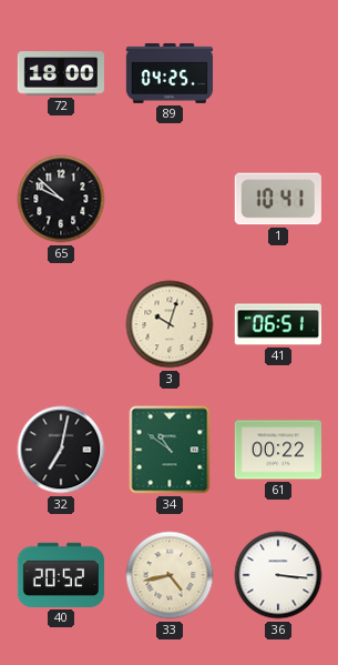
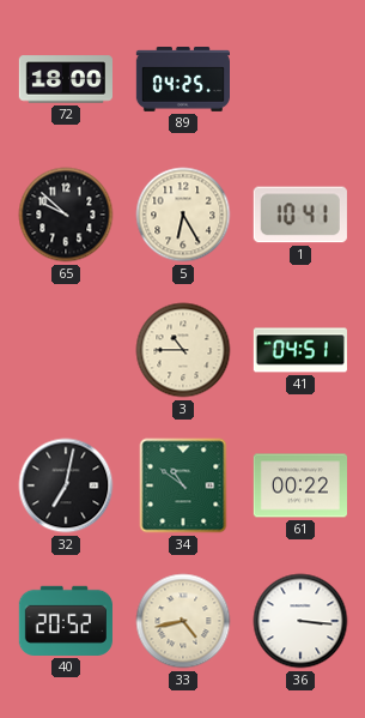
5: none -> 6:25 (183, 215)
3: 10:03 -> 10:45 (183, 350)
41: 06:51 -> 04:51 (300, 350)
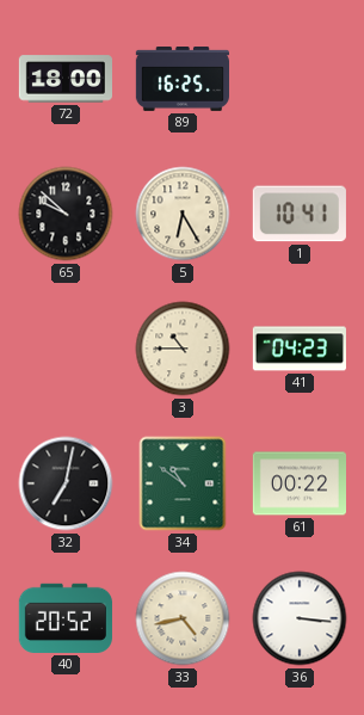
89: 04:25 -> 16:25 (181, 80)
41: 04:51 -> 04:23 (300, 349)
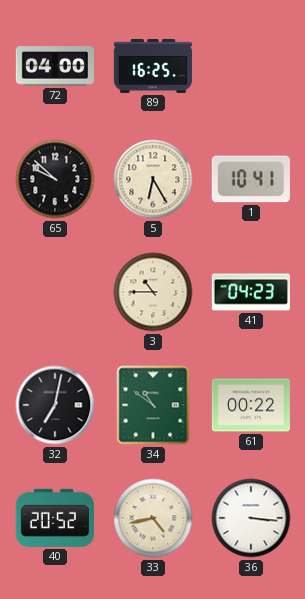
72: 18:00 -> 04:00 (54, 66)
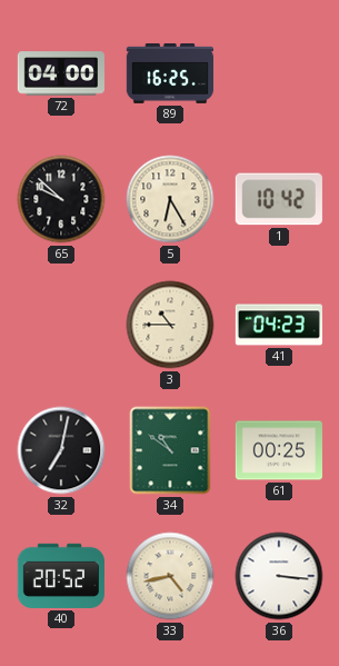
1: 10:41 -> 10:42 (279, 199)
61: 00:22 -> 00:25 (278, 450)
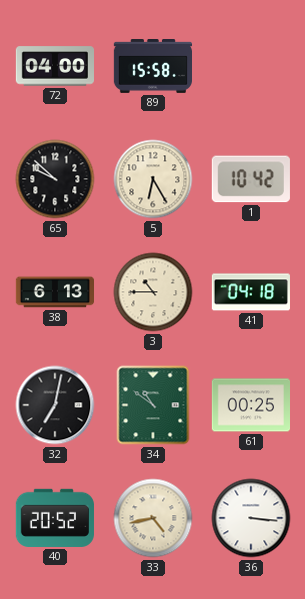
89: 16:25 -> 15:58 (152, 67)
38: none -> 6:13 (54, 292)
41: 04:23 -> 04:18 (251, 292)
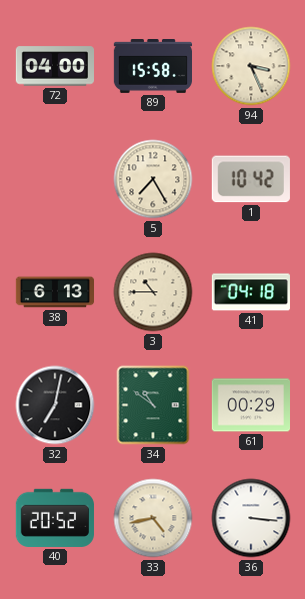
94: none -> 3:26 (251, 66)
65: 9:52 -> none (55, 179)
5: 6:25 -> 7:25 (153, 179)
61: 00:25 -> 00:29 (250, 405)
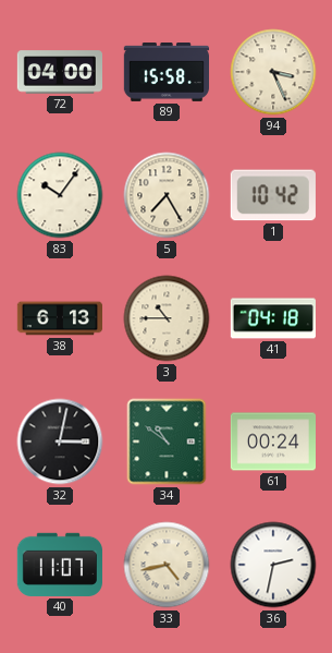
83: none -> 10:06 (60, 195)
32: 7:02 -> 3:02 (60, 442)
61: 00:29 -> 00:24 (272, 442)
40: 20:52 -> 11:07 (60, 565)
36: 3:16 -> 2:32 (273, 565)
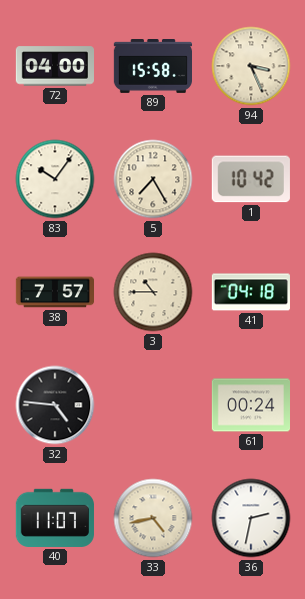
38: 6:13 -> 7:57 (54, 292)
32: 3:02 -> 4:46 (55, 405)
34: 10:51 -> none (167, 442)
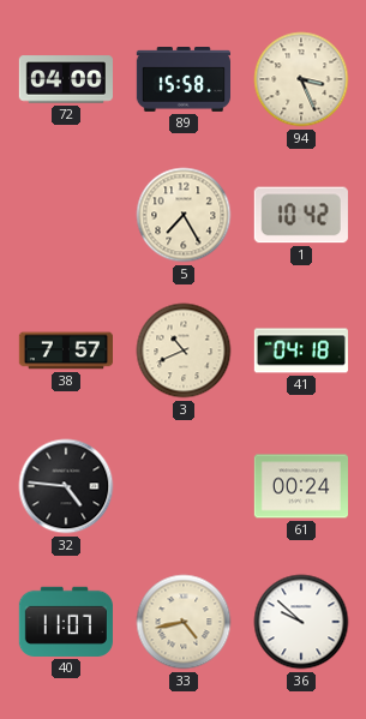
83: 10:06 -> none (55, 179)
3: 10:45 -> 10:41 (184, 350)
36: 2:32 -> 9:52 (301, 622)
